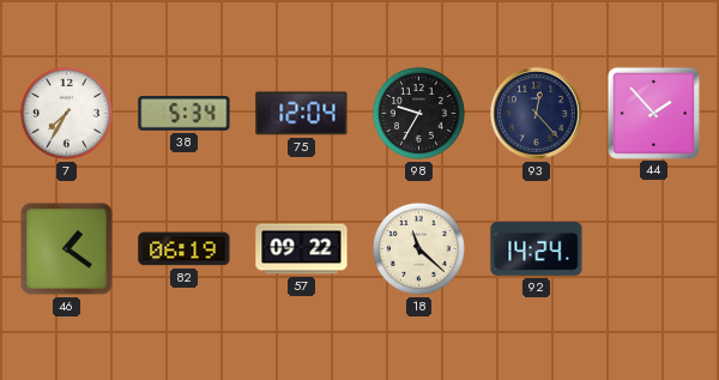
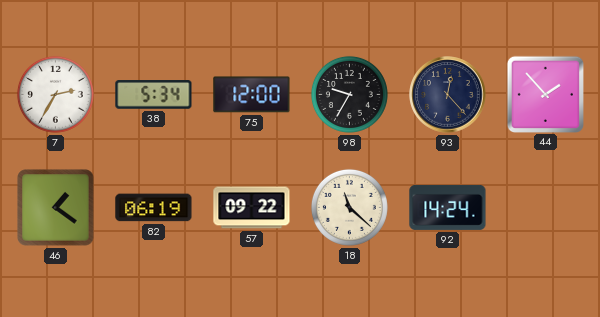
7: 7:35 -> 2:35 (55, 94)
75: 12:04 -> 12:00 (252, 95)
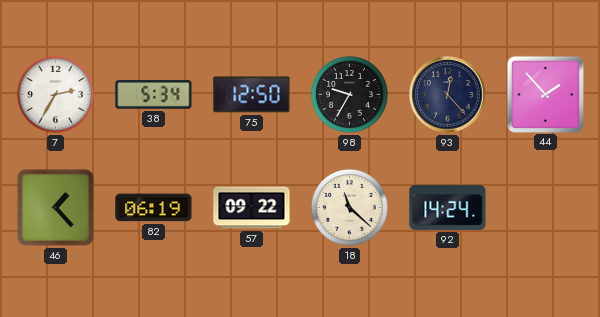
75: 12:00 -> 12:50 (252, 95)
46: 1:21 -> 1:23 (56, 208)
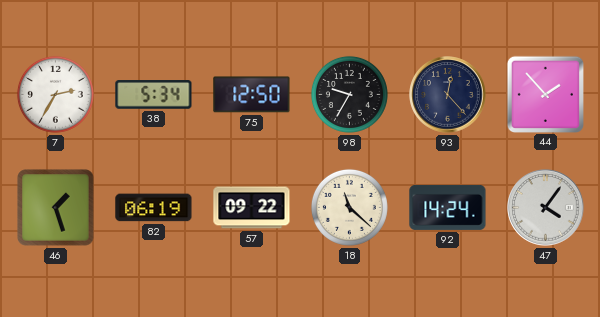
46: 1:23 -> 1:27 (56, 208)
47: none -> 4:06 (546, 208)
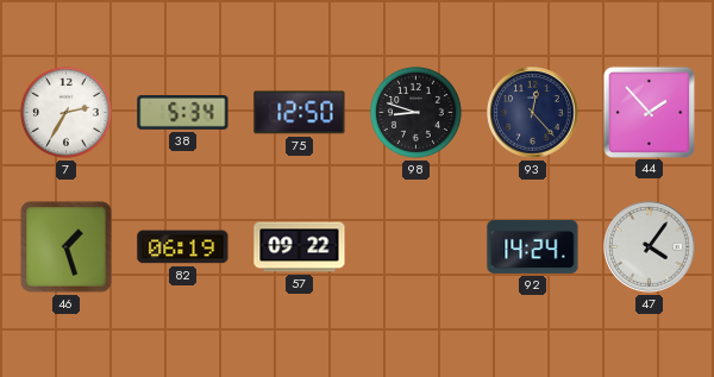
98: 9:35 -> 8:48 (415, 112)
18: 11:22 -> none (349, 207)
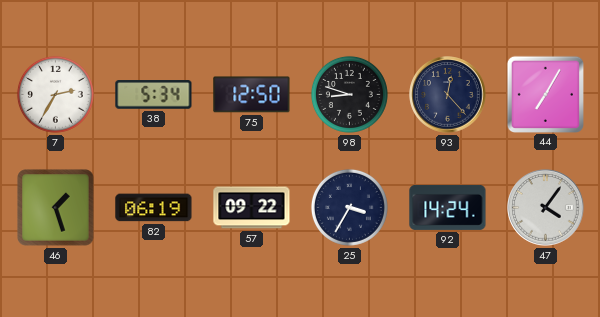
44: 1:53 -> 7:05 (545, 94)
25: none -> 3:35 (349, 207)
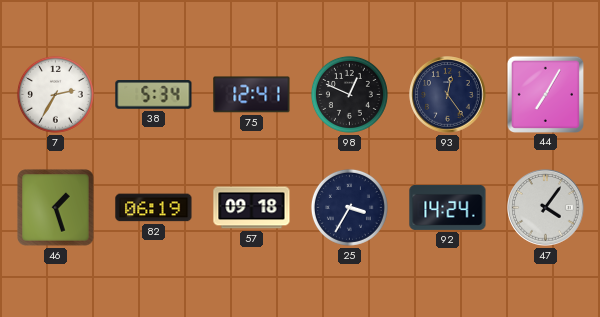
75: 12:50 -> 12:41 (252, 95)
98: 8:48 -> 12:49 (349, 94)
93: 12:23 -> 12:24 (448, 95)
57: 09:22 -> 09:18 (252, 208)
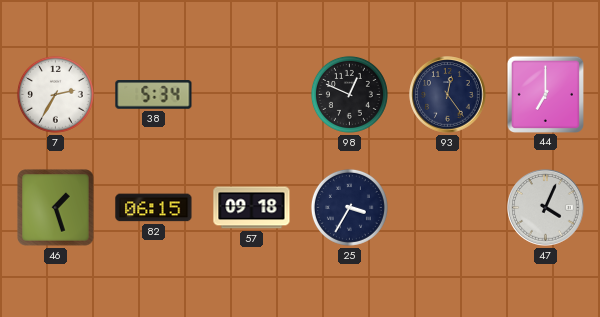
75: 12:41 -> none (252, 95)
44: 7:05 -> 7:00 (545, 94)
82: 06:19 -> 06:15 (154, 208)
92: 14:24 -> none (448, 207)
47: 4:06 -> 4:04 (546, 208)
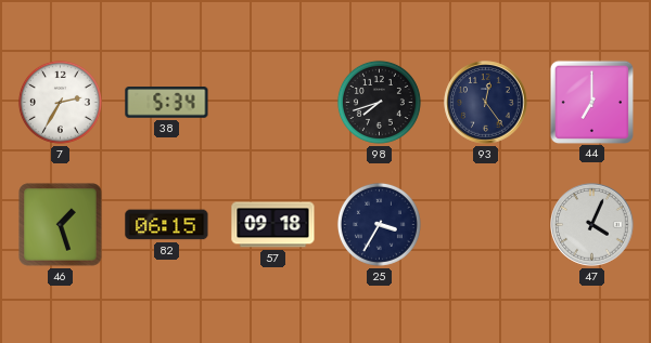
98: 12:49 -> 7:42 (379, 102)
